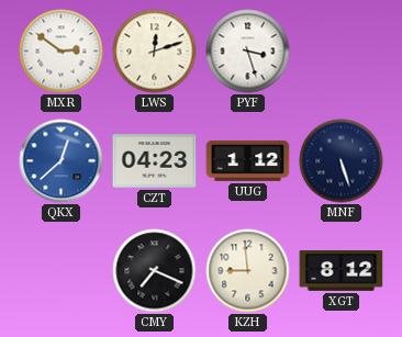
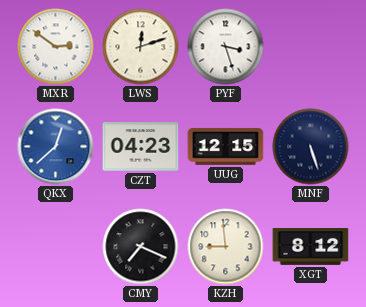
UUG: 1:12 -> 12:15 (226, 147)
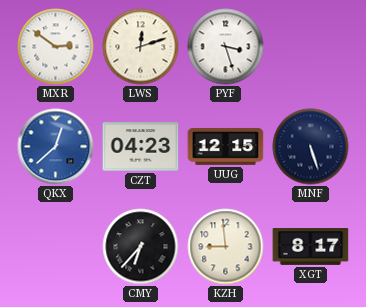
CMY: 7:19 -> 6:37 (141, 247)
XGT: 8:12 -> 8:17 (311, 247)
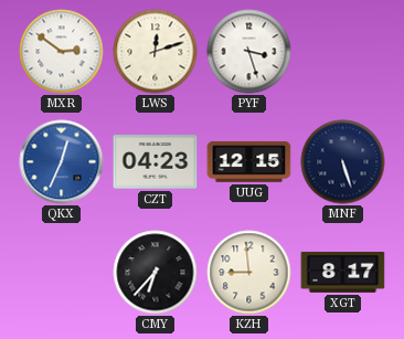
QKX: 12:38 -> 12:34 (62, 162)
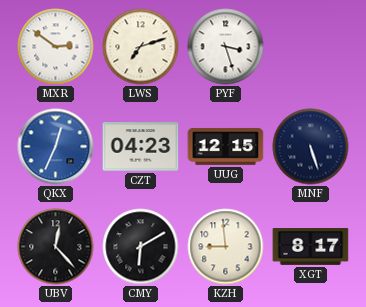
LWS: 12:12 -> 7:12 (141, 47)
UBV: none -> 12:23 (56, 247)
CMY: 6:37 -> 6:10 (141, 247)
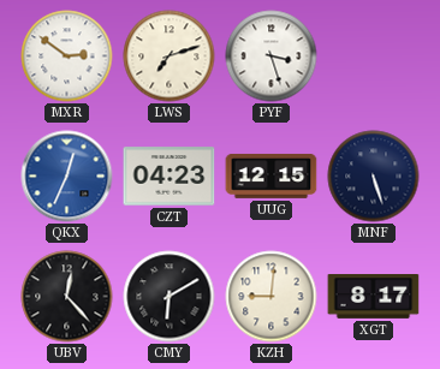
KZH: 8:59 -> 9:01 (272, 297)
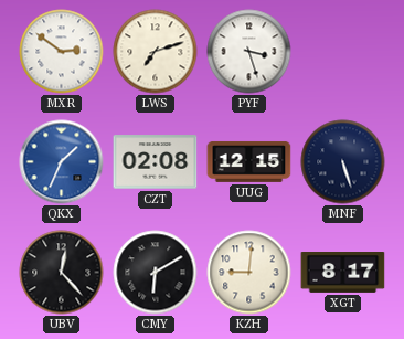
QKX: 12:34 -> 1:34 (62, 162)
CZT: 04:23 -> 02:08 (156, 162)
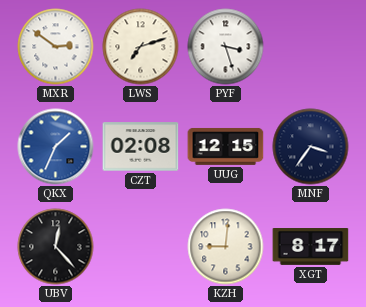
MNF: 5:27 -> 3:36 (311, 147)
CMY: 6:10 -> none (156, 273)
